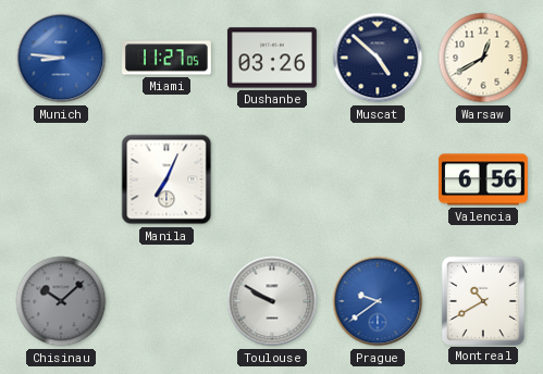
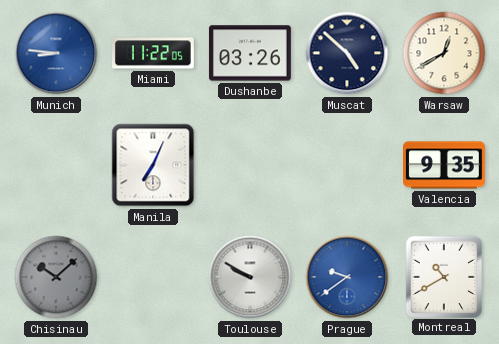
Miami: 11:27 -> 11:22 (154, 53)
Valencia: 6:56 -> 9:35 (444, 165)
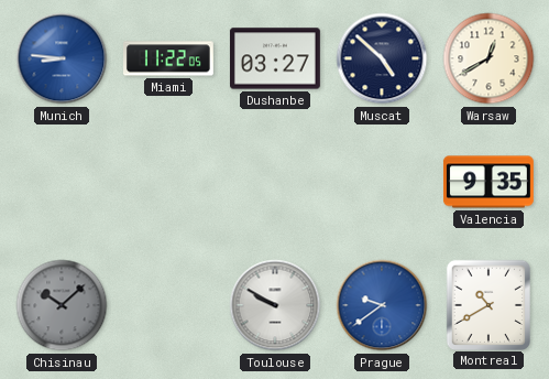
Dushanbe: 03:26 -> 03:27 (275, 58)
Manila: 7:04 -> none (153, 165)
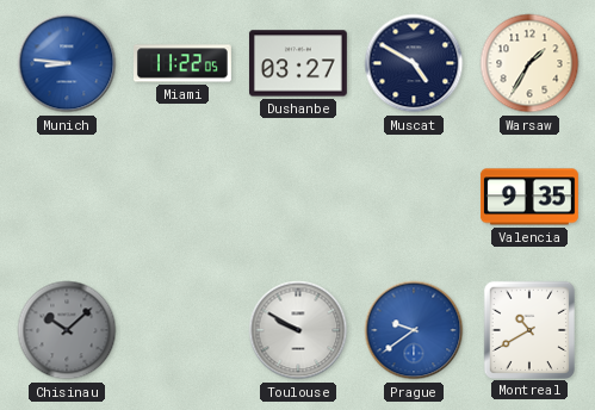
Muscat: 4:52 -> 4:50 (414, 63)
Warsaw: 12:40 -> 1:35 (529, 63)
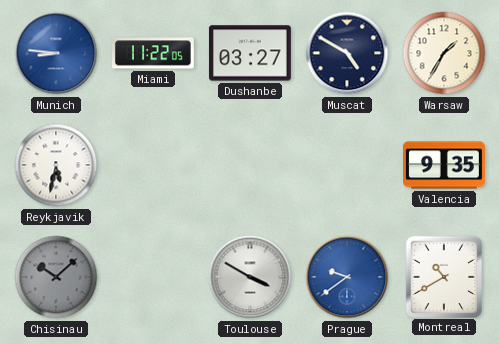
Reykjavik: none -> 5:32 (56, 165)
Toulouse: 9:50 -> 3:50 (250, 277)
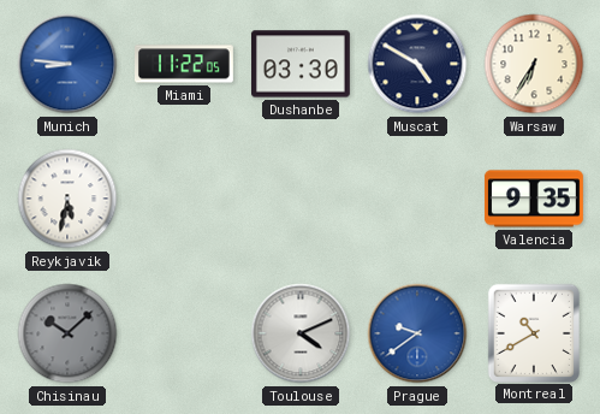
Dushanbe: 03:27 -> 03:30 (301, 64)
Warsaw: 1:35 -> 6:35 (534, 64)
Toulouse: 3:50 -> 4:11 (301, 333)
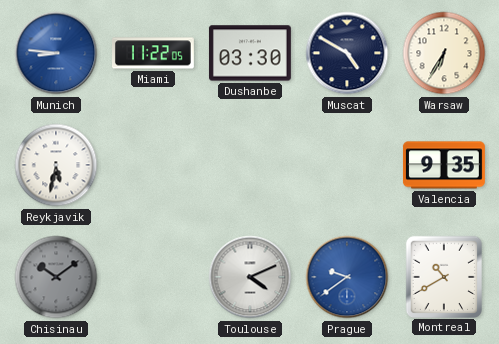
Chisinau: 10:08 -> 10:09 (56, 277)
